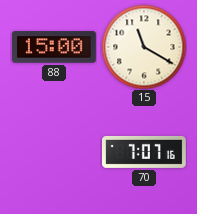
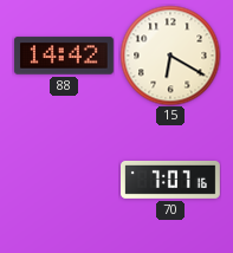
88: 15:00 -> 14:42 (64, 56)
15: 11:20 -> 6:20 (170, 56)
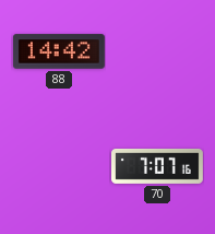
15: 6:20 -> none (170, 56)
